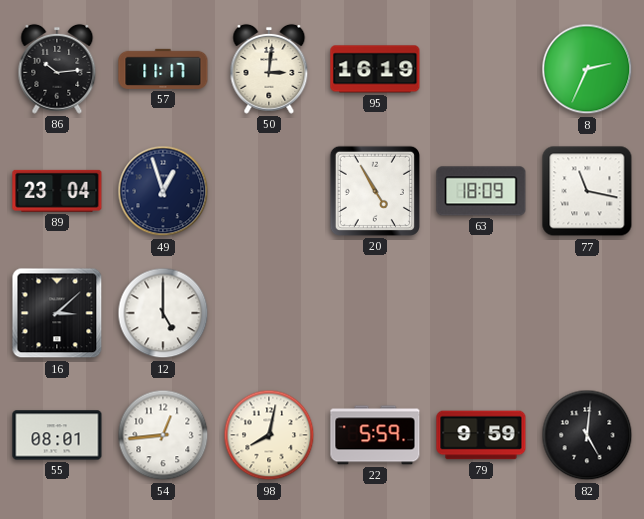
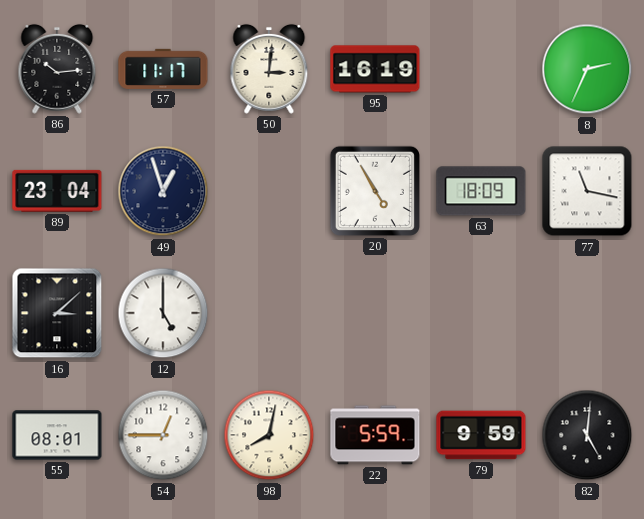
54: 12:44 -> 12:45 (163, 435)
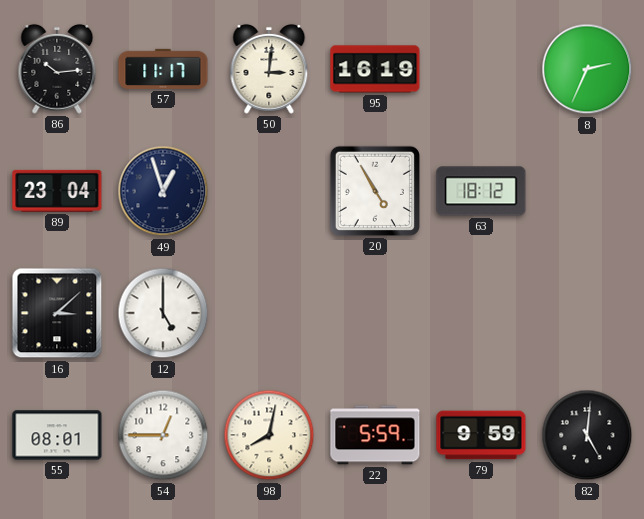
63: 18:09 -> 18:12 (481, 191)
77: 11:17 -> none (587, 191)
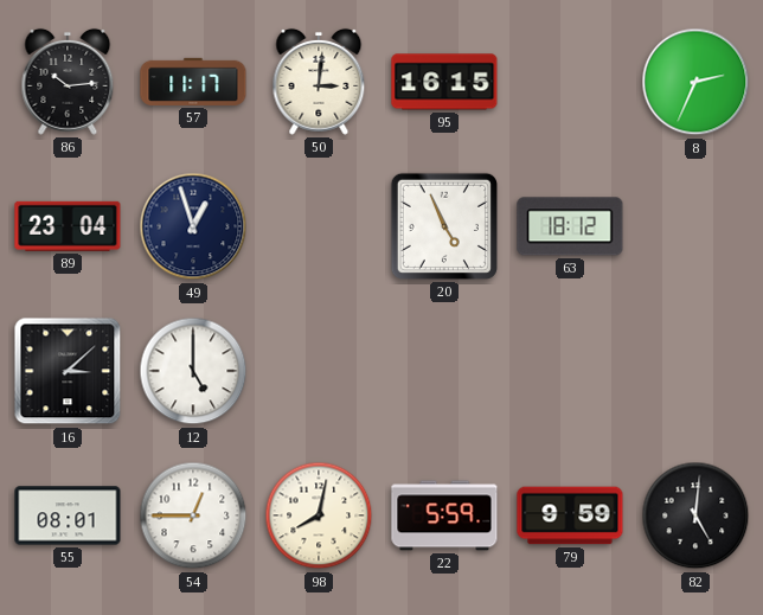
95: 16:19 -> 16:15 (444, 82)
20: 4:55 -> 4:56 (444, 226)
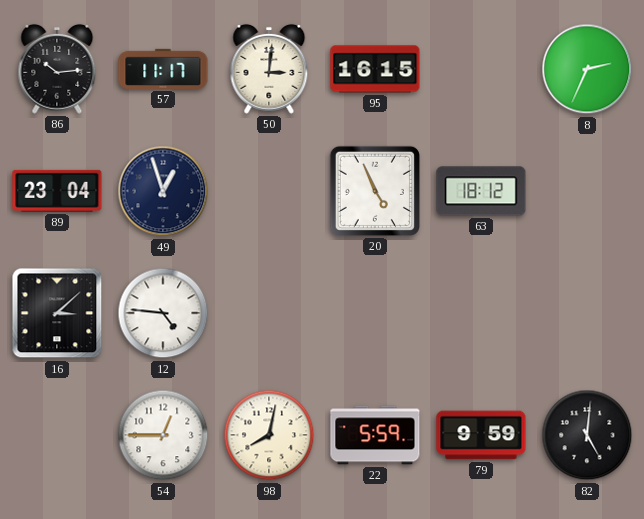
12: 5:00 -> 4:46 (163, 313)
55: 08:01 -> none (68, 515)
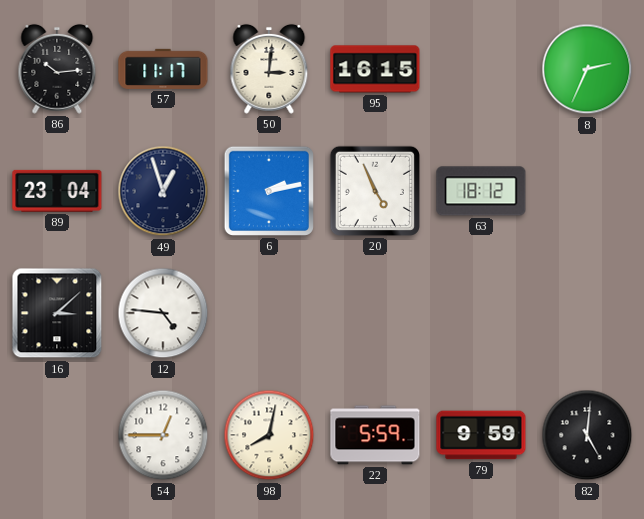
6: none -> 2:13 (269, 191)
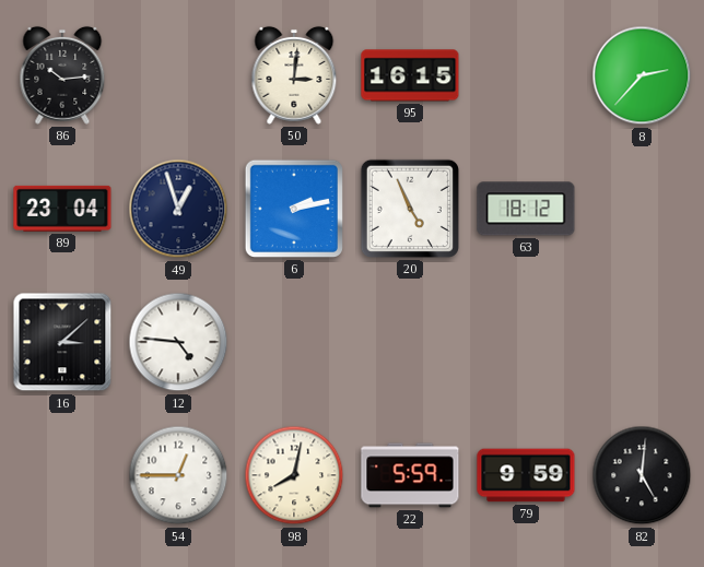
57: 11:17 -> none (163, 69)
8: 2:34 -> 2:37 (642, 75)
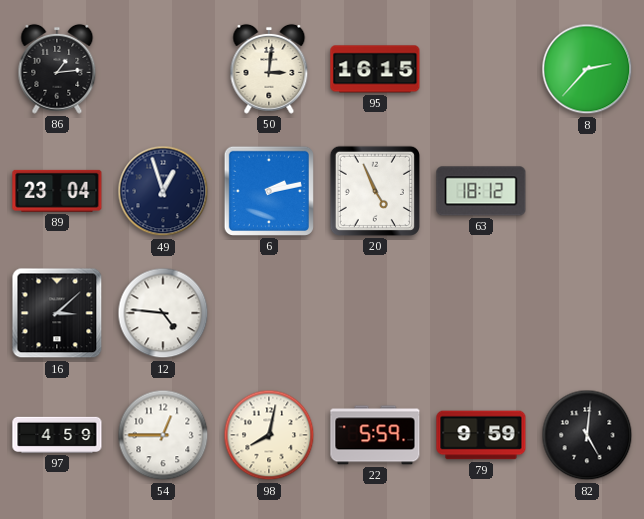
86: 10:14 -> 1:14 (57, 69)
97: none -> 4:59 (57, 435)
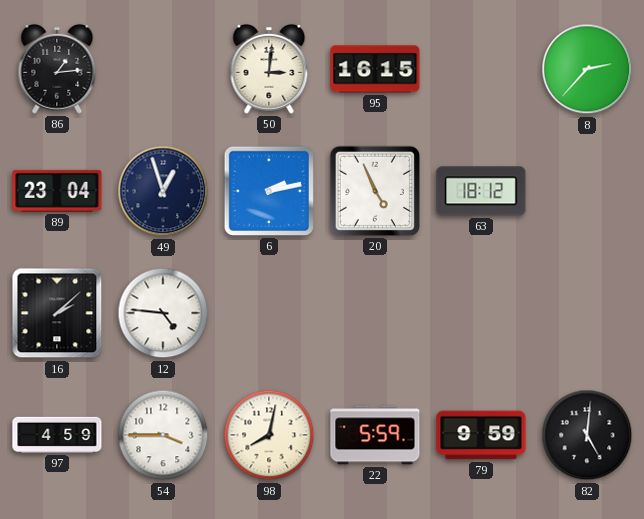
16: 3:08 -> 2:08 (57, 313)
54: 12:45 -> 3:45 (163, 435)
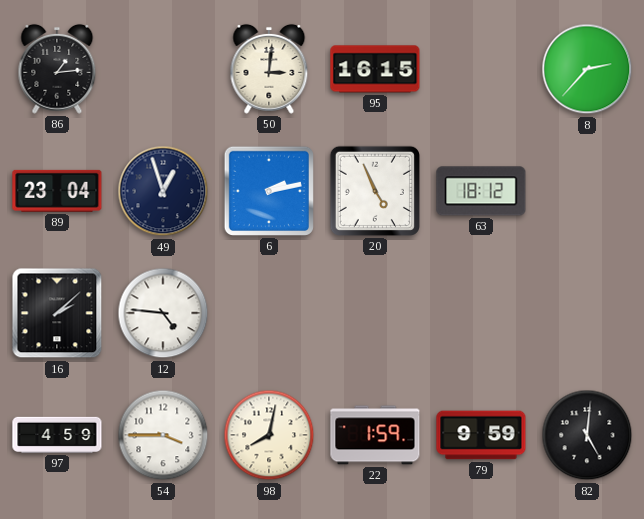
22: 5:59 -> 1:59 (375, 435)
